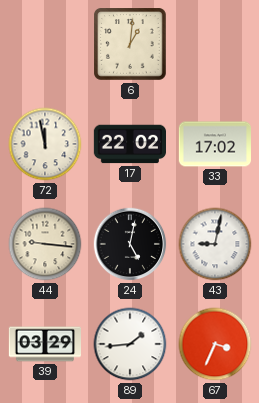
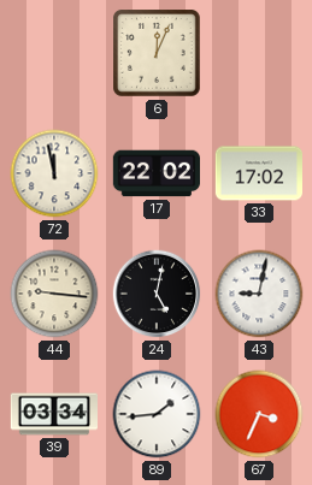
6: 1:01 -> 12:04 (157, 53)
39: 03:29 -> 03:34 (53, 414)
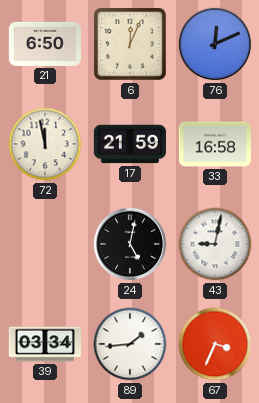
21: none -> 6:50 (44, 44)
76: none -> 12:11 (215, 44)
17: 22:02 -> 21:59 (129, 144)
33: 17:02 -> 16:58 (214, 144)
44: 9:16 -> none (54, 294)
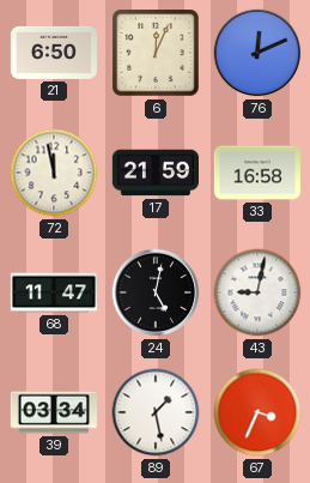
68: none -> 11:47 (53, 292)
89: 1:44 -> 1:28 (156, 412)
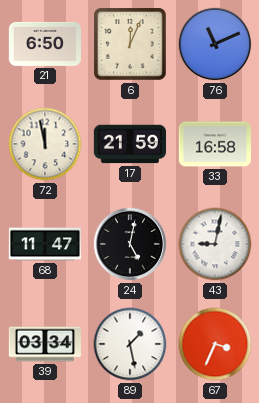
76: 12:11 -> 11:11 (215, 44)
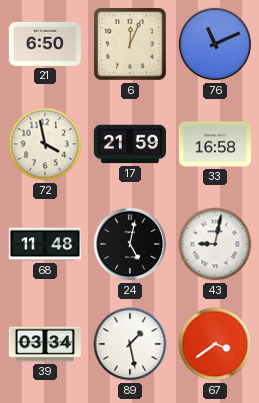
72: 11:58 -> 3:58 (45, 144)
68: 11:47 -> 11:48 (44, 244)
67: 3:34 -> 3:39 (215, 344)
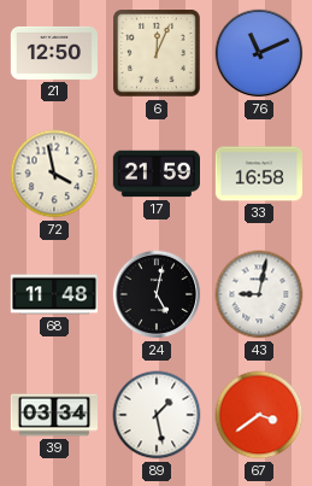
21: 6:50 -> 12:50 (53, 53)
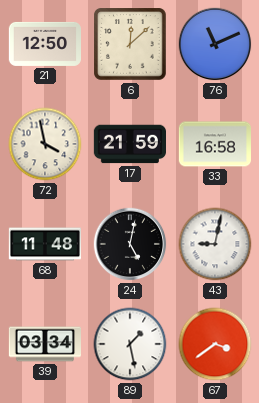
6: 12:04 -> 12:08 (130, 44)
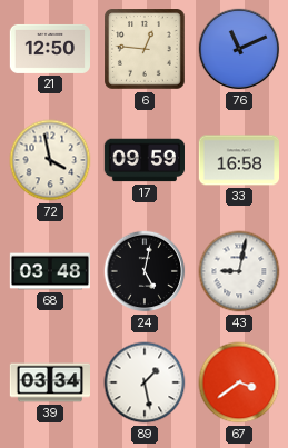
6: 12:08 -> 12:46 (145, 49)
17: 21:59 -> 09:59 (143, 160)
68: 11:48 -> 03:48 (49, 271)
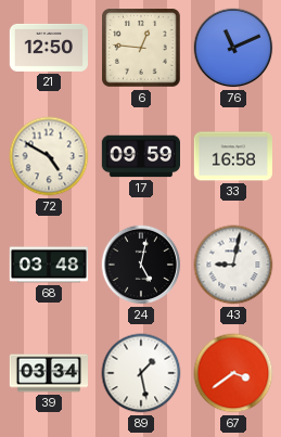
72: 3:58 -> 4:50 (49, 156)
